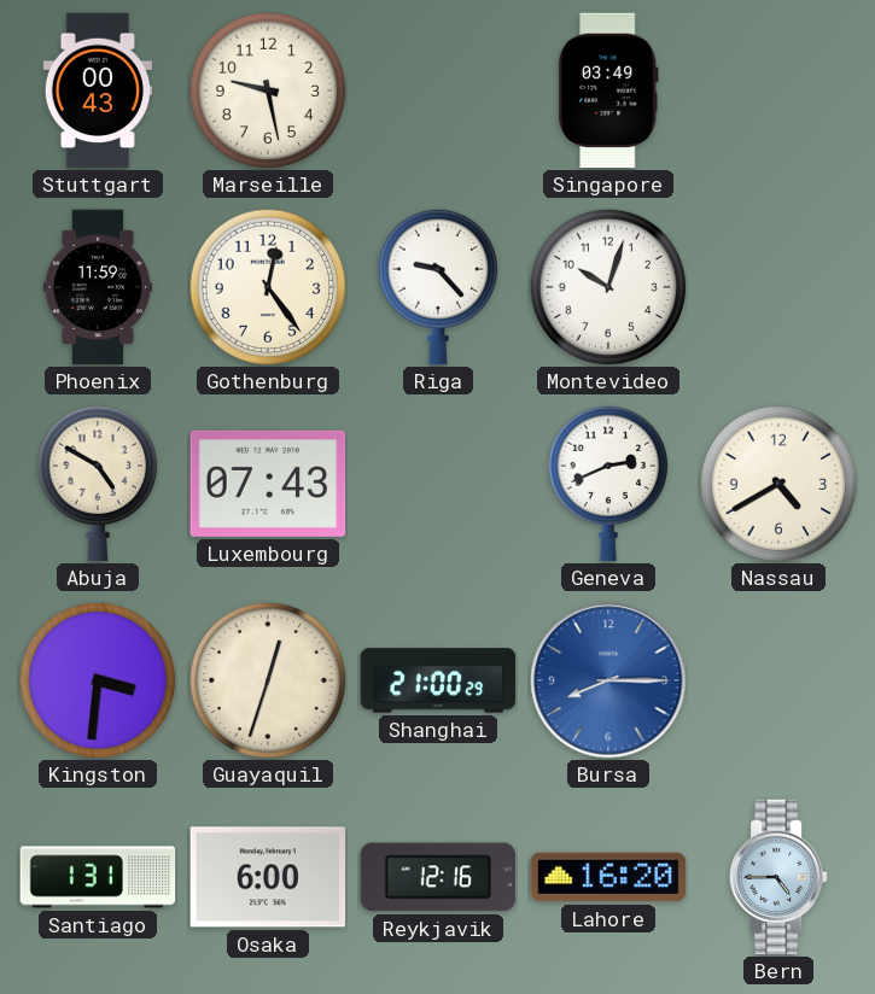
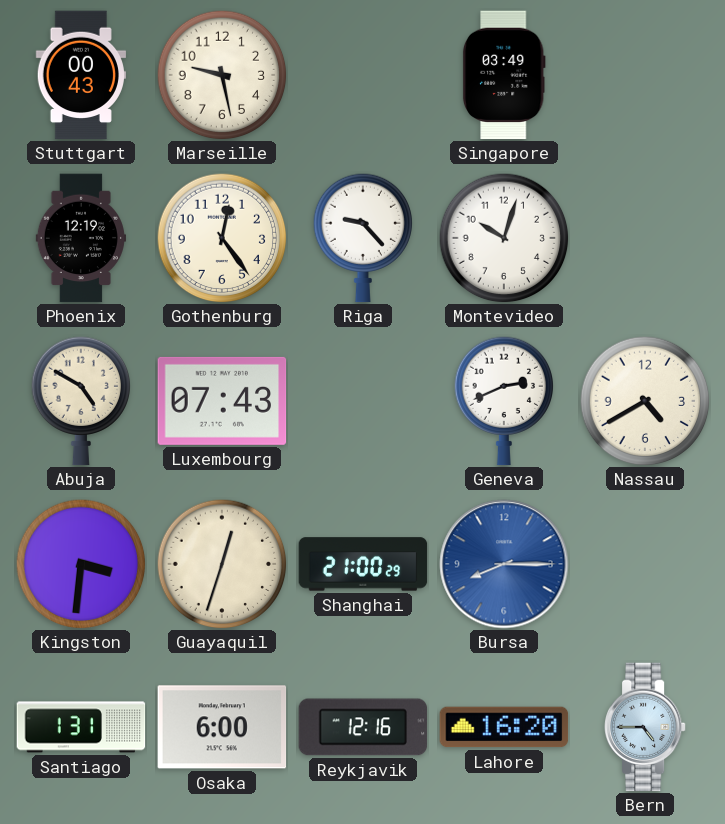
Phoenix: 11:59 -> 12:19 (81, 238)
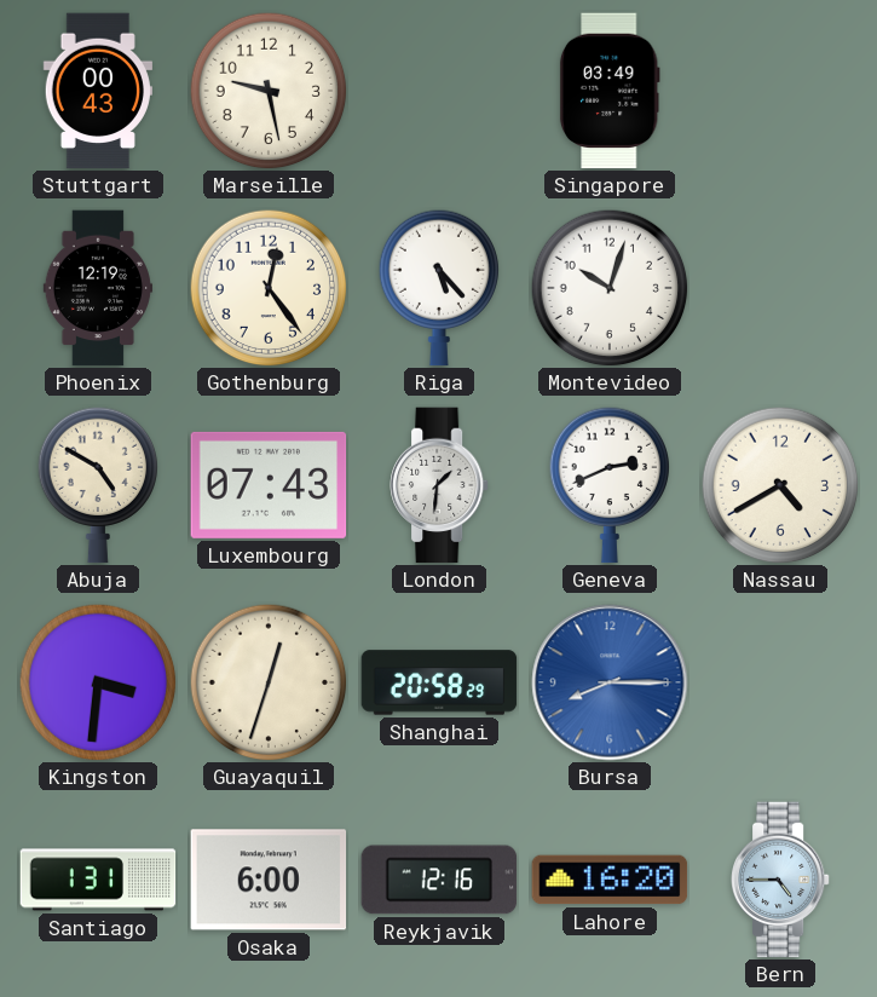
Riga: 9:23 -> 5:23 (438, 288)
London: none -> 1:31 (440, 485)
Shanghai: 21:00 -> 20:58 (439, 682)
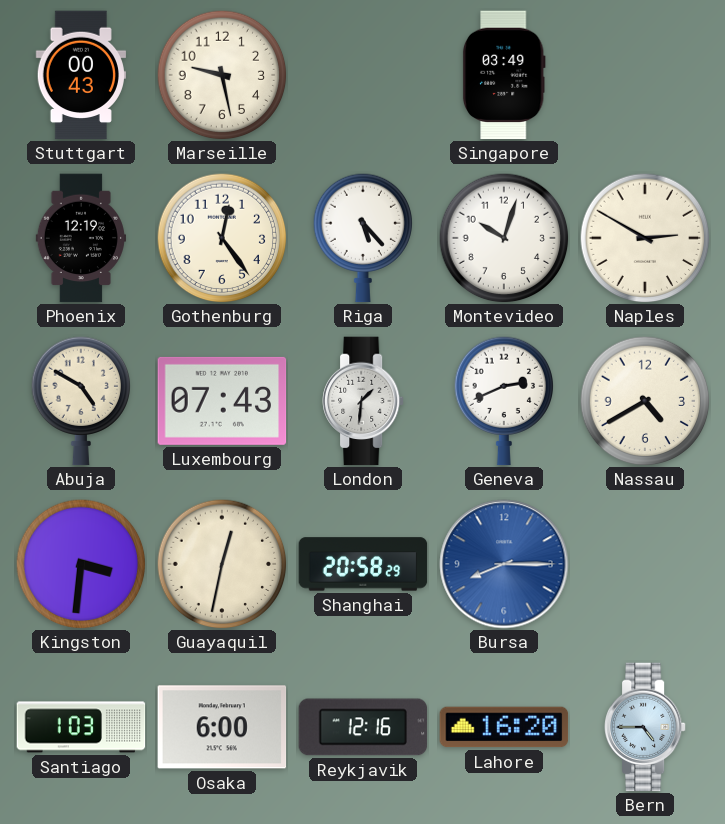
Naples: none -> 2:50 (645, 238)
Guayaquil: 12:33 -> 12:32 (222, 564)
Santiago: 1:31 -> 1:03 (81, 727)
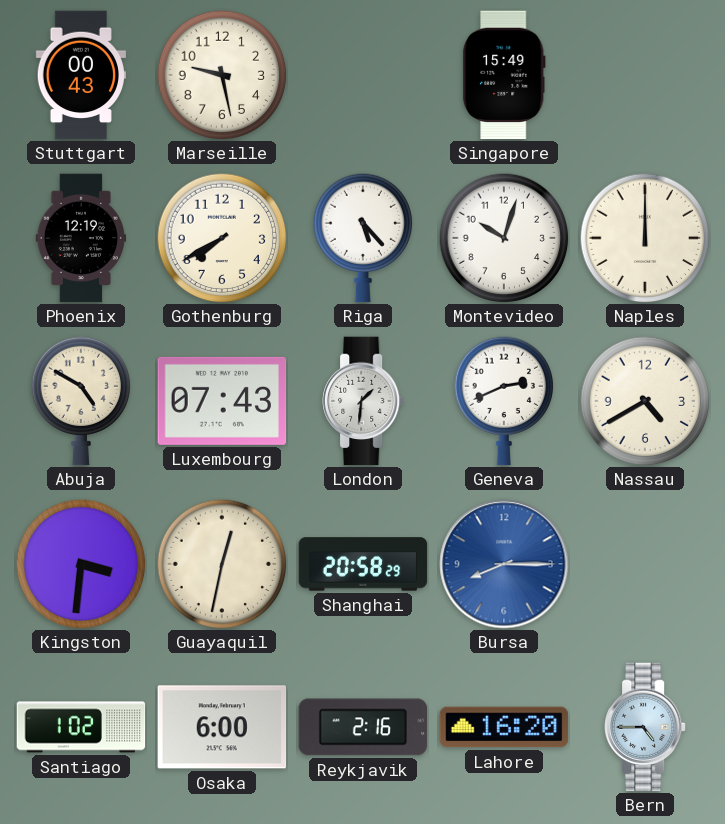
Singapore: 03:49 -> 15:49 (504, 75)
Gothenburg: 12:24 -> 7:40 (222, 238)
Naples: 2:50 -> 12:00 (645, 238)
Santiago: 1:03 -> 1:02 (81, 727)
Reykjavik: 12:16 -> 2:16 (363, 727)
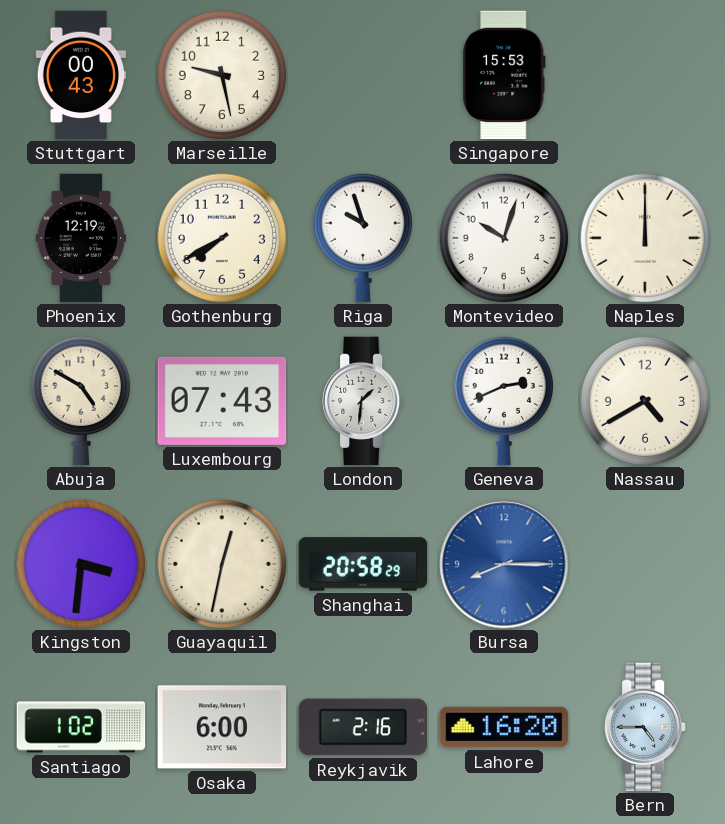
Singapore: 15:49 -> 15:53 (504, 75)
Riga: 5:23 -> 9:57 (362, 238)
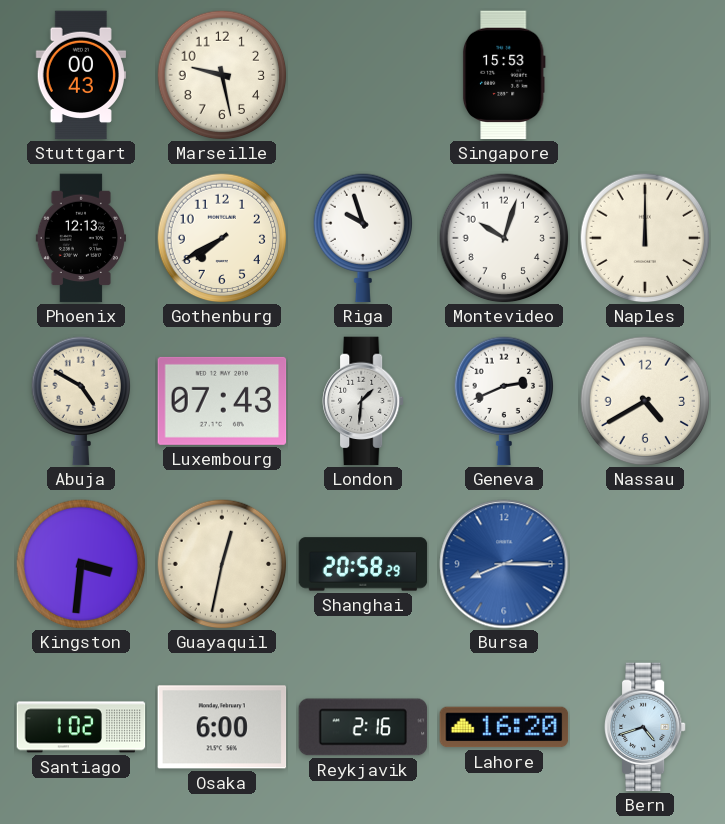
Phoenix: 12:19 -> 12:13 (81, 238)
Bern: 4:45 -> 4:42 (646, 727)
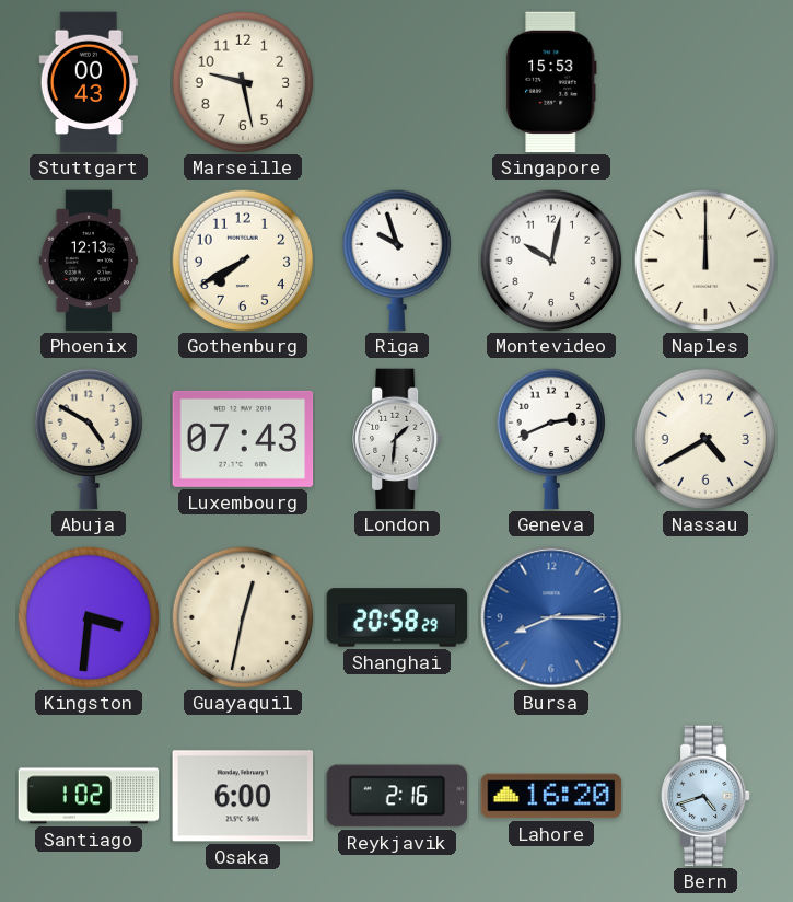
Montevideo: 10:03 -> 10:02 (551, 261)
